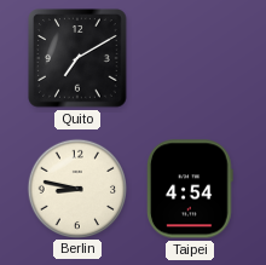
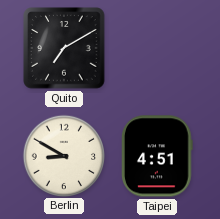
Berlin: 8:47 -> 8:50 (63, 155)
Taipei: 4:54 -> 4:51 (158, 156)
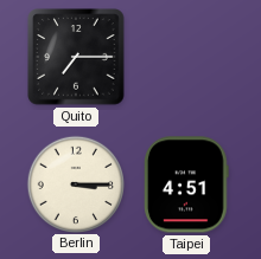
Quito: 7:10 -> 7:15 (76, 57)
Berlin: 8:50 -> 3:15 (75, 183)
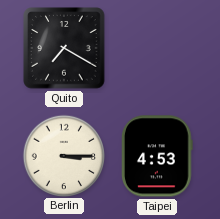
Quito: 7:15 -> 7:20 (64, 48)
Taipei: 4:51 -> 4:53 (158, 156)
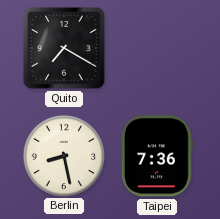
Berlin: 3:15 -> 8:28 (63, 155)
Taipei: 4:53 -> 7:36 (158, 156)
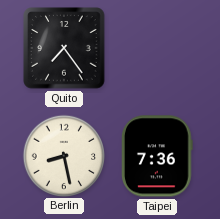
Quito: 7:20 -> 7:24 (64, 48)
